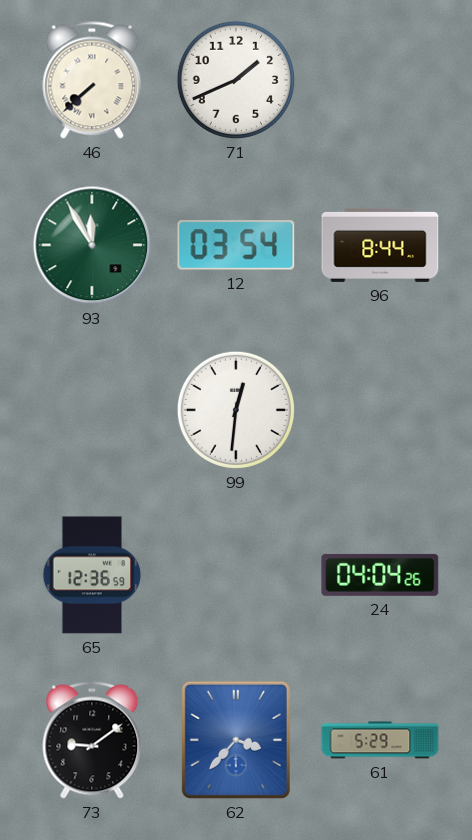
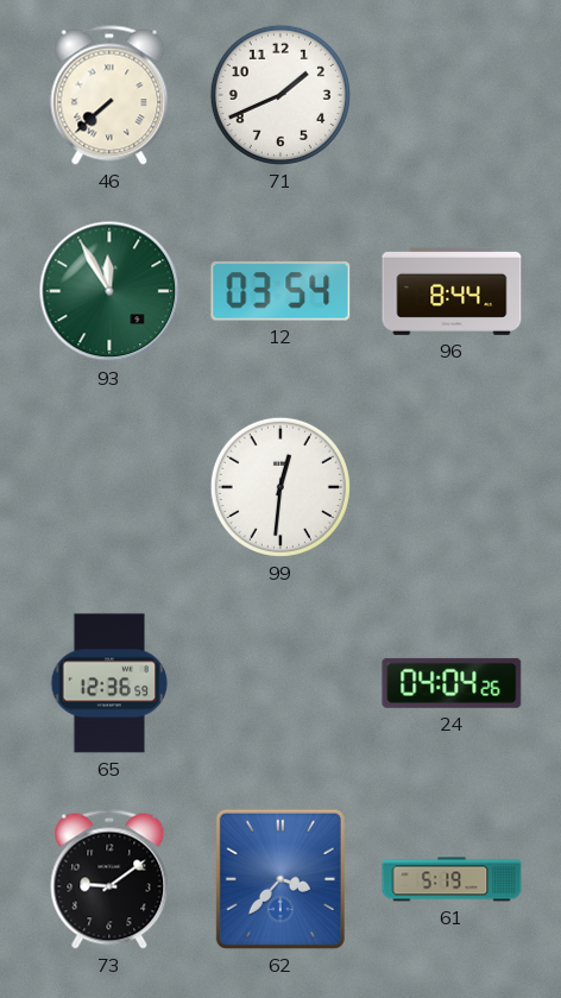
61: 5:29 -> 5:19 (452, 879)
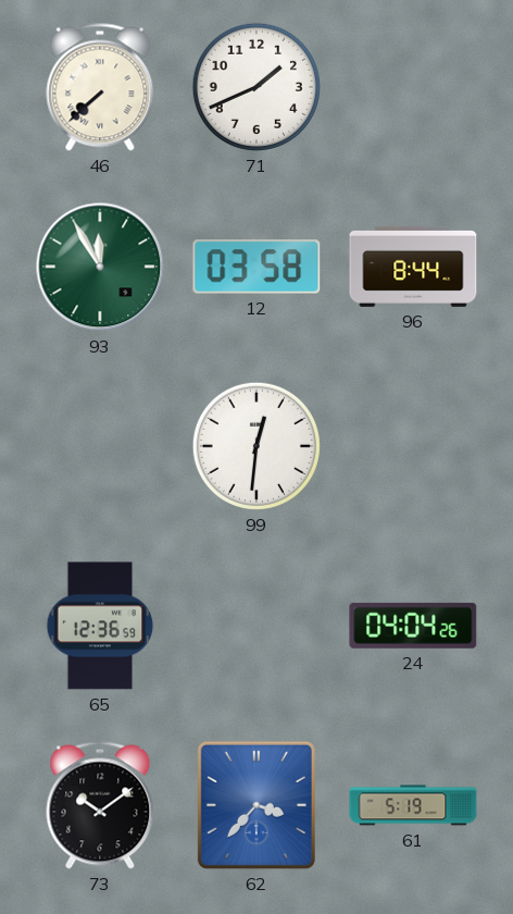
12: 03:54 -> 03:58 (256, 267)
73: 9:09 -> 10:09 (100, 805)
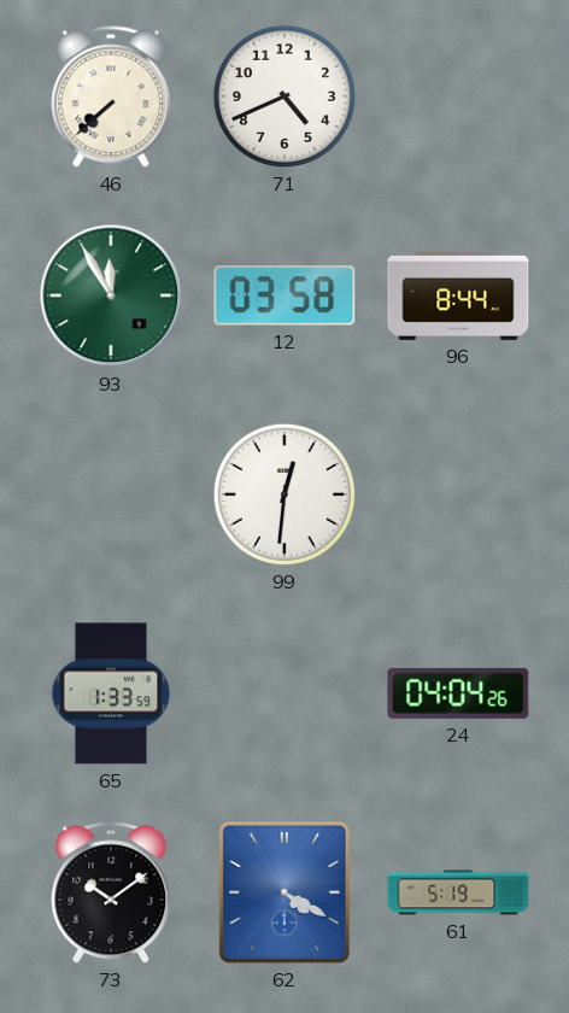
71: 1:41 -> 4:41 (284, 96)
65: 12:36 -> 1:33 (111, 693)
62: 3:37 -> 4:20 (284, 892)
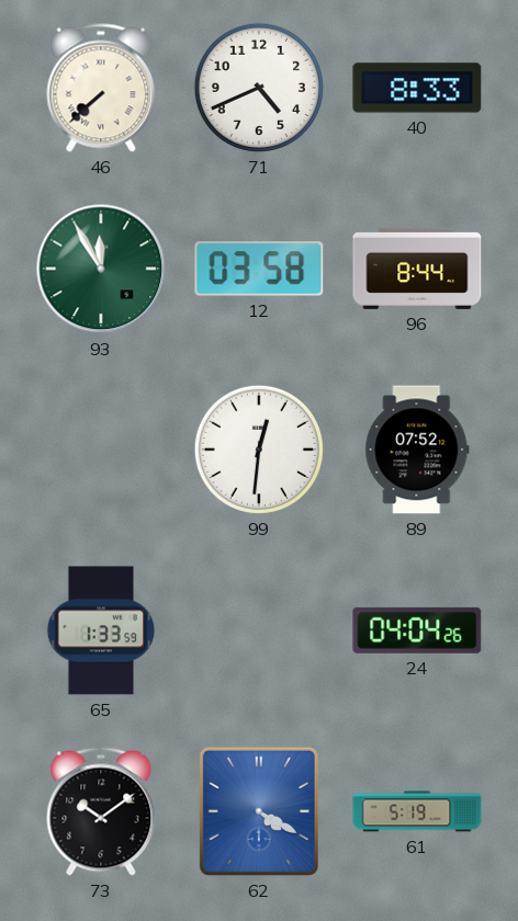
40: none -> 8:33 (417, 88)
89: none -> 07:52 (417, 450)
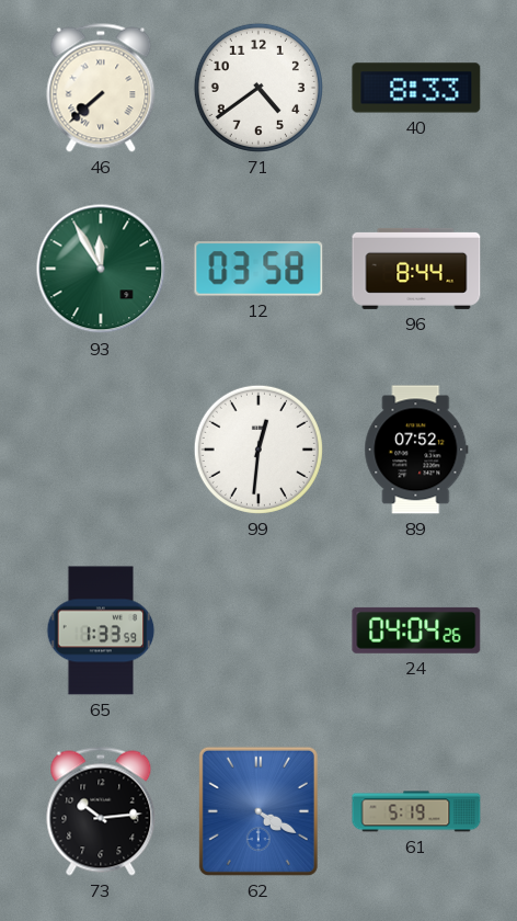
71: 4:41 -> 4:39 (258, 88)
73: 10:09 -> 10:14 (101, 811)
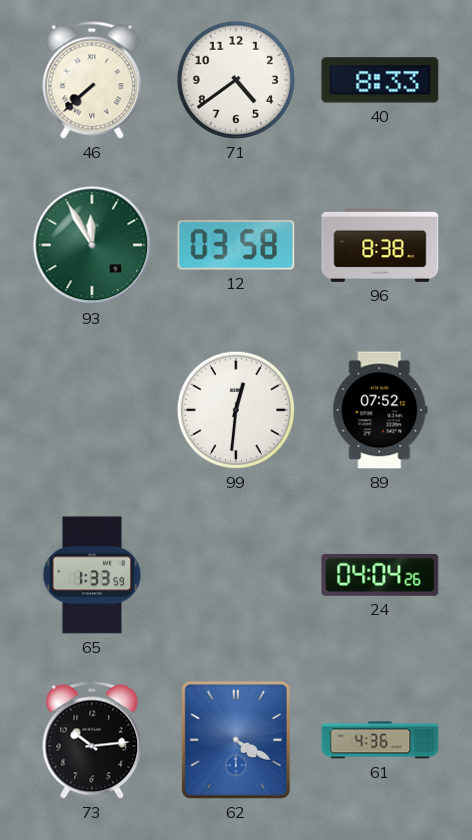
96: 8:44 -> 8:38 (380, 245)
61: 5:19 -> 4:36 (380, 740)
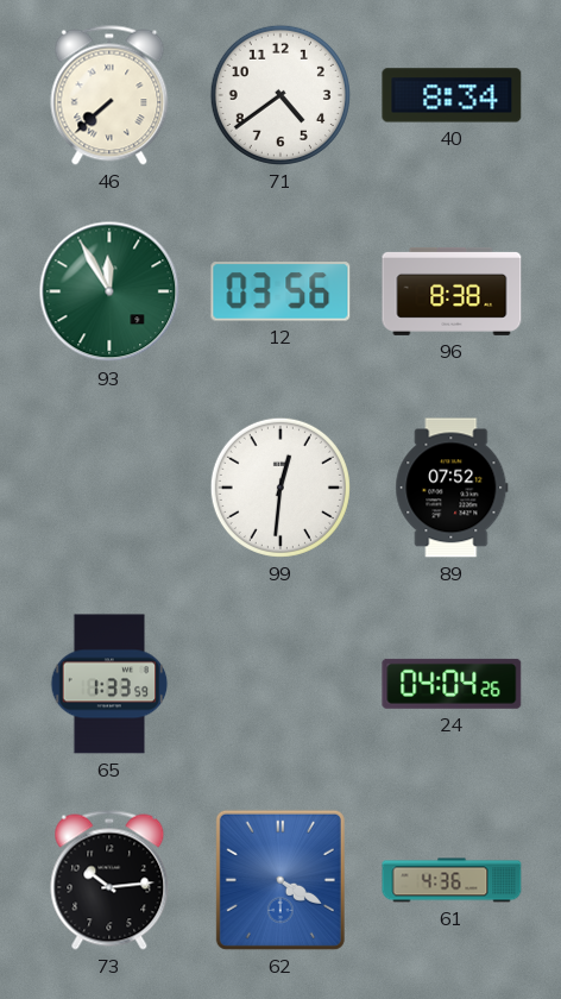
40: 8:33 -> 8:34 (452, 95)
12: 03:58 -> 03:56 (280, 291)
